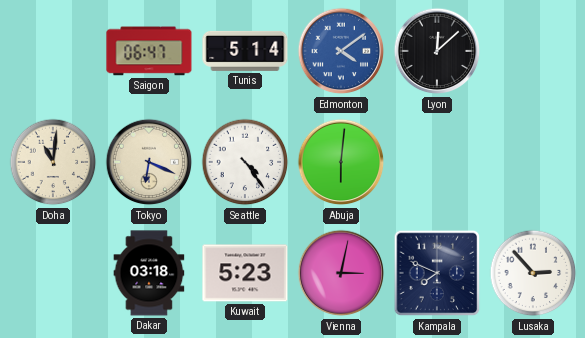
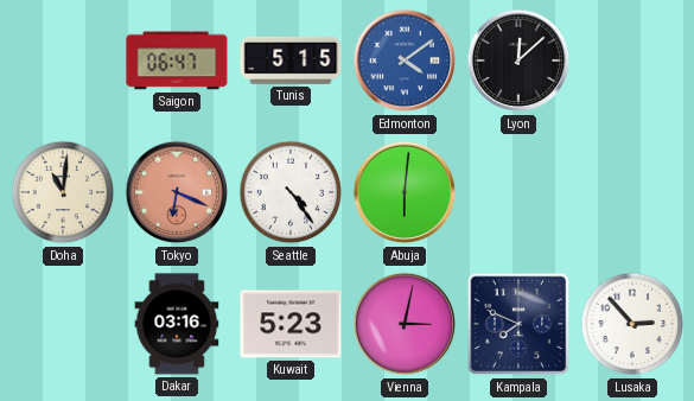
Tunis: 5:14 -> 5:15 (291, 61)
Tokyo dial: cream -> salmon (177, 192)
Dakar: 03:18 -> 03:16 (177, 324)
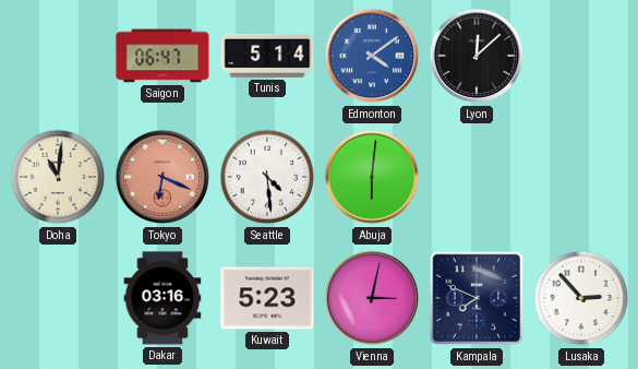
Tunis: 5:15 -> 5:14 (267, 56)
Seattle: 4:24 -> 4:29 (267, 177)
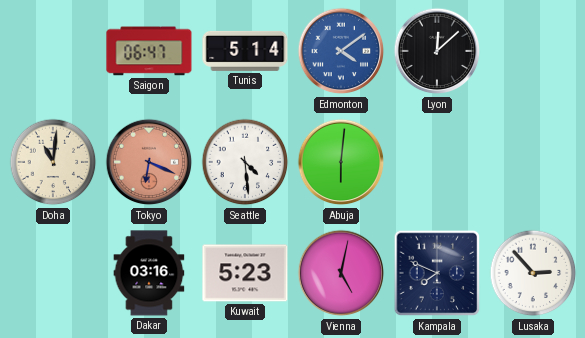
Vienna: 3:02 -> 5:02 (341, 273)
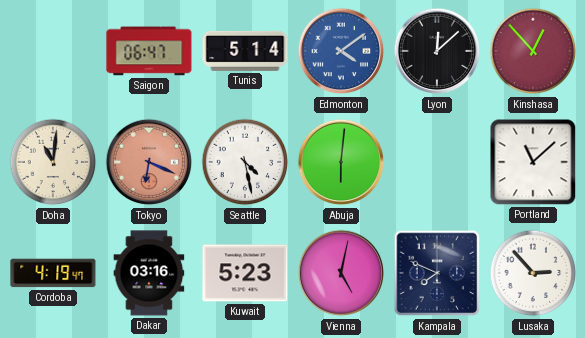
Kinshasa: none -> 12:53 (533, 51)
Seattle: 4:29 -> 4:28 (245, 162)
Portland: none -> 11:08 (533, 162)
Cordoba: none -> 4:19 (53, 273)
